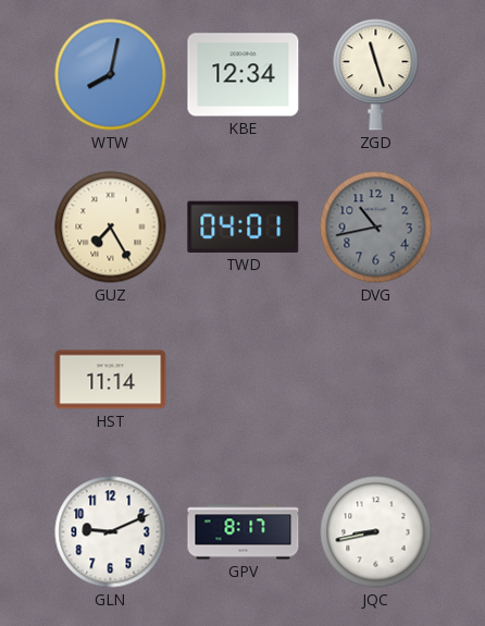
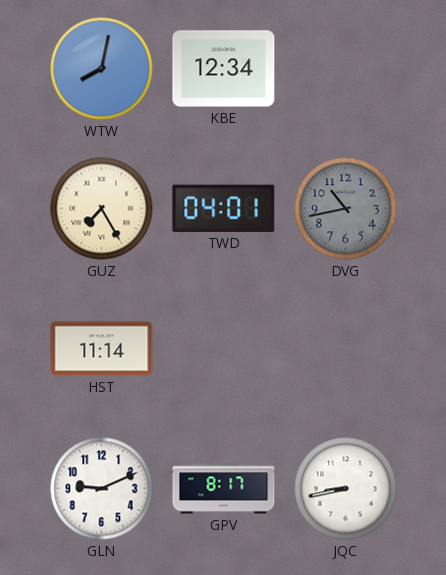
ZGD: 11:27 -> none (376, 75)
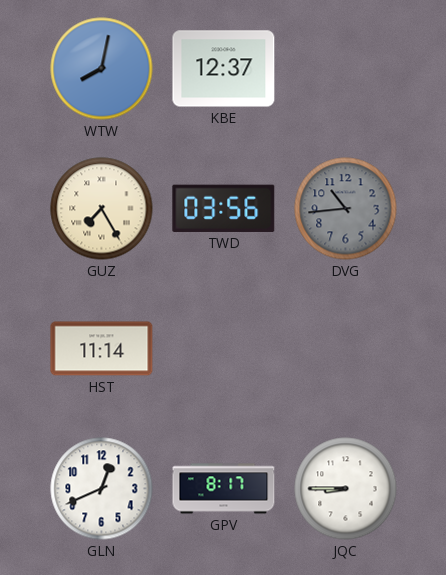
KBE: 12:34 -> 12:37 (224, 69)
TWD: 04:01 -> 03:56 (224, 208)
DVG: 10:43 -> 10:44 (346, 209)
GLN: 9:11 -> 12:41 (102, 489)
JQC: 8:43 -> 8:45 (346, 489)
